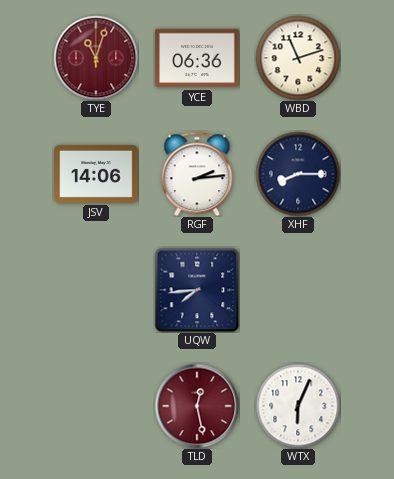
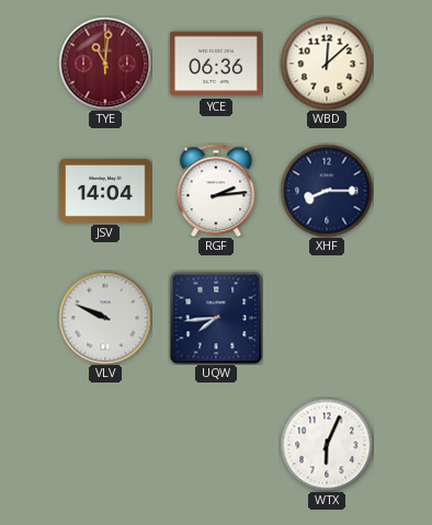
TYE: 11:03 -> 11:01 (105, 64)
WBD: 11:12 -> 12:08 (327, 64)
JSV: 14:06 -> 14:04 (105, 191)
VLV: none -> 9:49 (105, 318)
TLD: 12:28 -> none (197, 406)
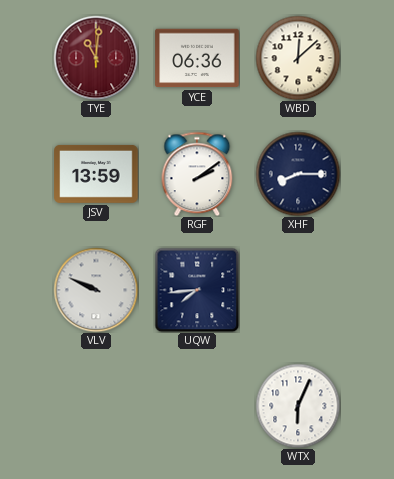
JSV: 14:04 -> 13:59 (96, 174)
RGF: 2:14 -> 2:09 (197, 174)
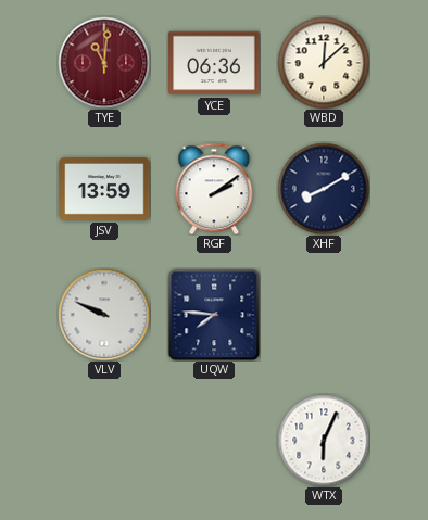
XHF: 8:15 -> 8:10 (324, 189)
UQW: 7:44 -> 7:46 (214, 315)
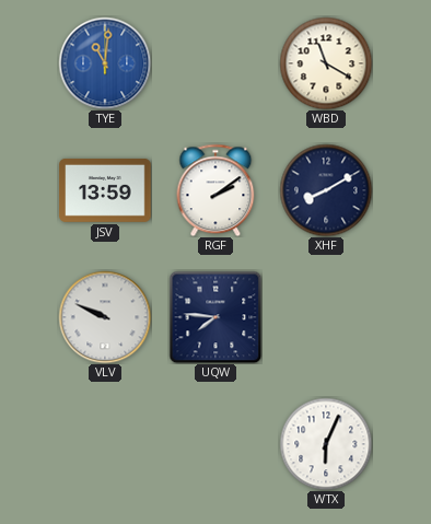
TYE dial: burgundy -> blue (105, 63)
YCE: 06:36 -> none (214, 63)
WBD: 12:08 -> 11:20 (326, 63)
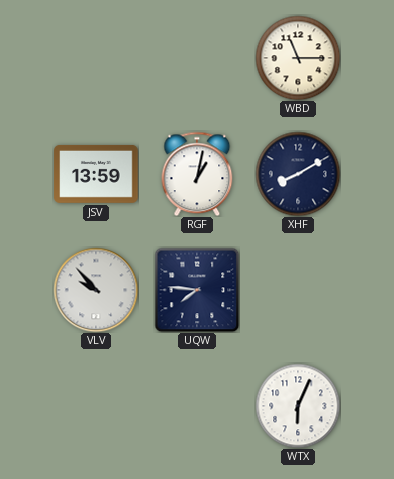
TYE: 11:01 -> none (105, 63)
WBD: 11:20 -> 11:15 (298, 58)
RGF: 2:09 -> 1:02 (197, 174)
VLV: 9:49 -> 9:53 (96, 290)
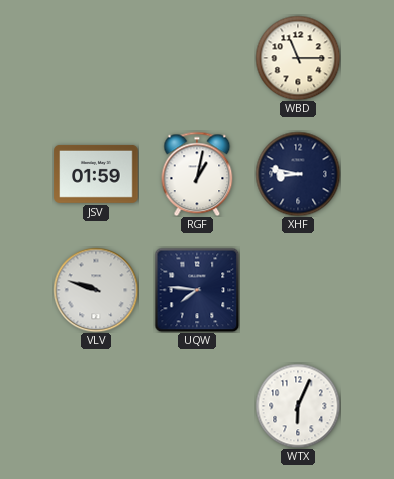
JSV: 13:59 -> 01:59 (96, 174)
XHF: 8:10 -> 8:47 (298, 174)
VLV: 9:53 -> 9:48 (96, 290)
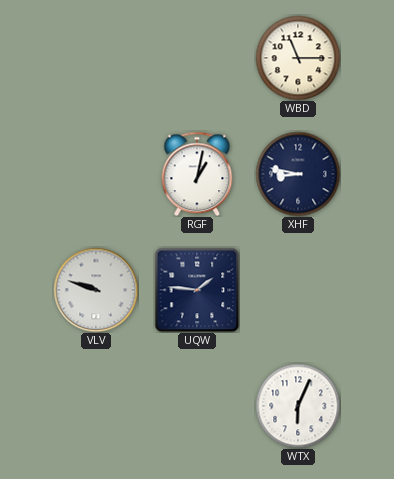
JSV: 01:59 -> none (96, 174)
UQW: 7:46 -> 1:46 (197, 290)
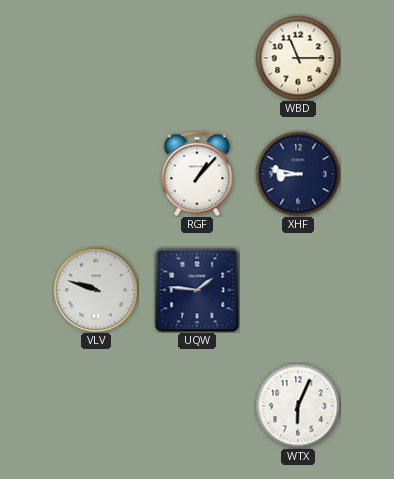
RGF: 1:02 -> 1:07 (197, 174)
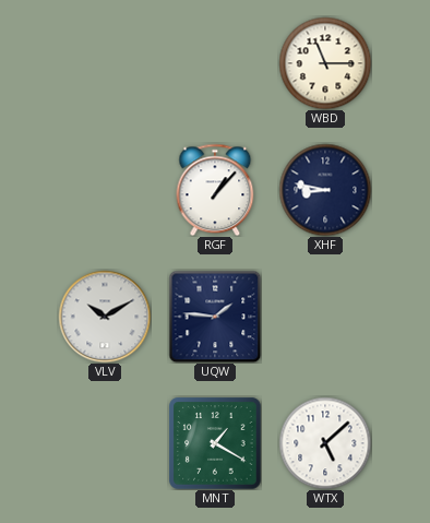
VLV: 9:48 -> 10:10 (105, 317)
MNT: none -> 1:20 (215, 443)
WTX: 6:04 -> 5:08 (325, 443)
